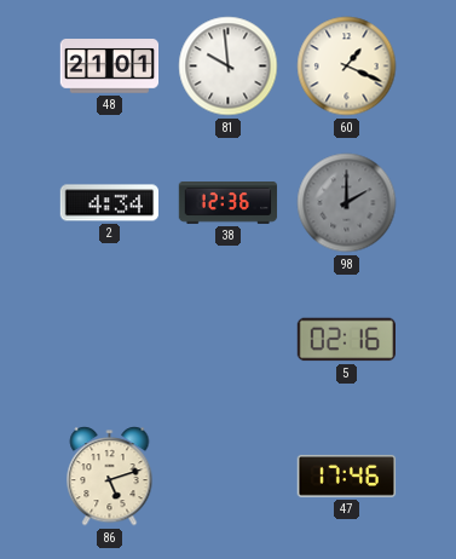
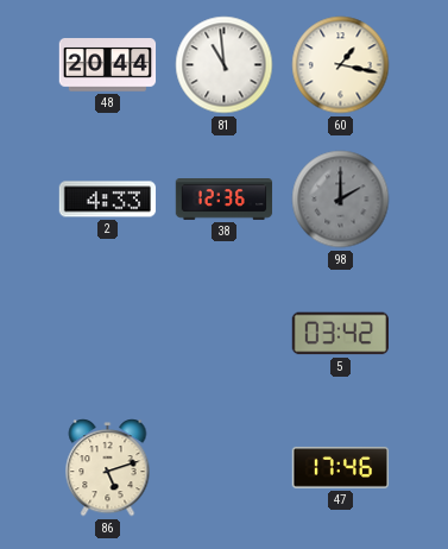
48: 21:01 -> 20:44 (108, 65)
81: 9:59 -> 10:59 (225, 65)
60: 1:19 -> 1:17 (341, 65)
2: 4:34 -> 4:33 (108, 200)
5: 02:16 -> 03:42 (340, 334)
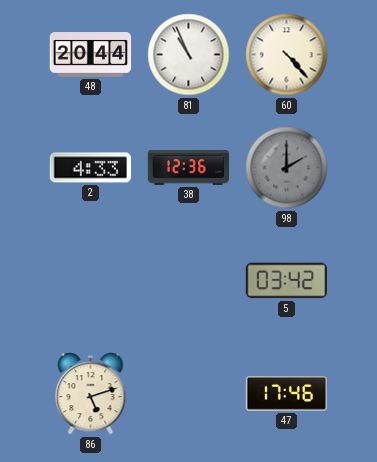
81: 10:59 -> 10:56 (189, 55)
60: 1:17 -> 4:23 (287, 55)
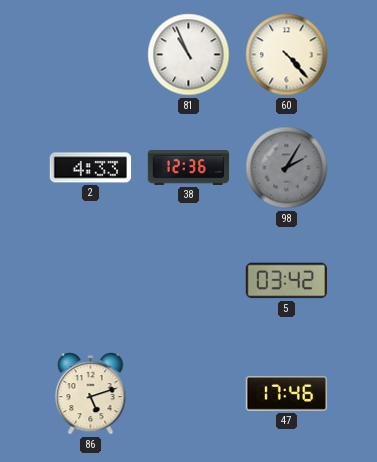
48: 20:44 -> none (91, 55)
98: 2:00 -> 2:05 (287, 168)
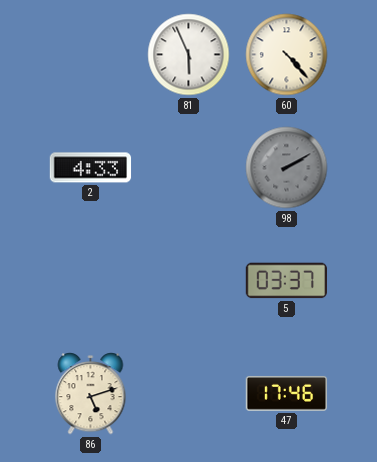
81: 10:56 -> 5:56 (189, 55)
38: 12:36 -> none (189, 168)
98: 2:05 -> 2:10 (287, 168)
5: 03:42 -> 03:37 (286, 281)
